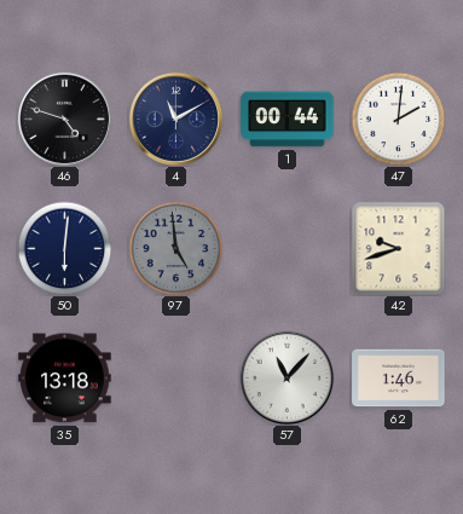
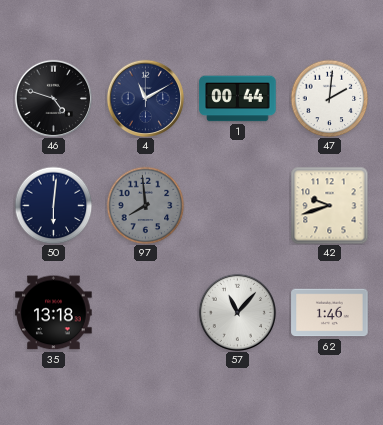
97: 4:59 -> 7:59 (145, 205)
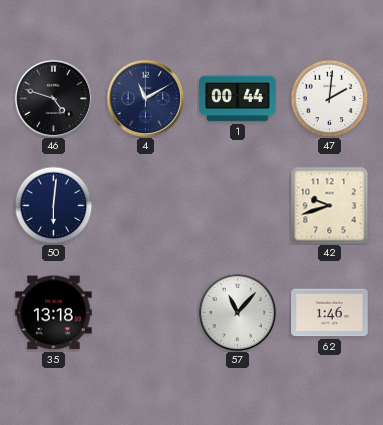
97: 7:59 -> none (145, 205)
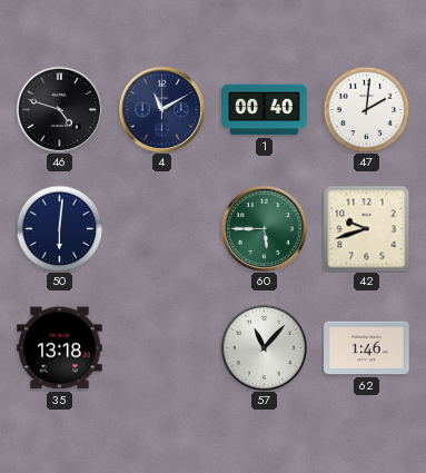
1: 00:44 -> 00:40 (265, 110)
60: none -> 5:45 (264, 228)
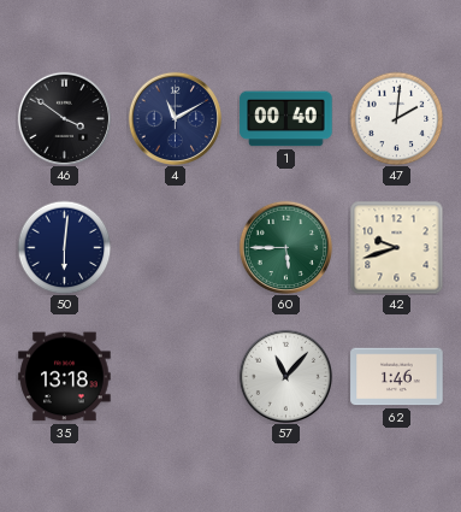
46: 4:48 -> 3:51 (64, 118)
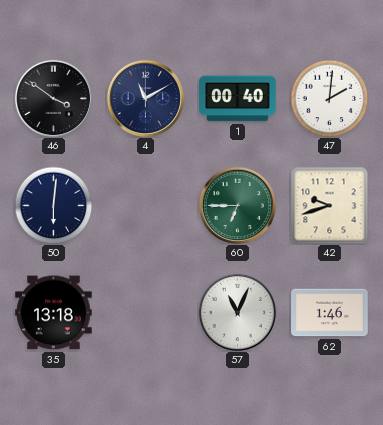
60: 5:45 -> 6:45 (237, 205)
57: 11:07 -> 11:04 (237, 312)
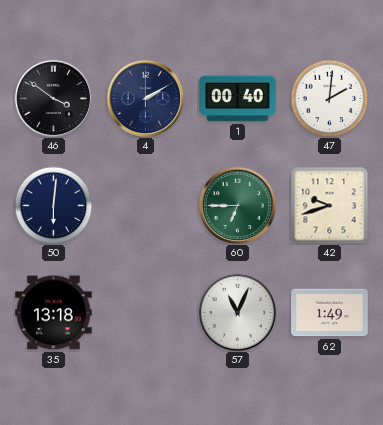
4: 11:10 -> 2:10 (145, 98)
62: 1:46 -> 1:49 (330, 313)
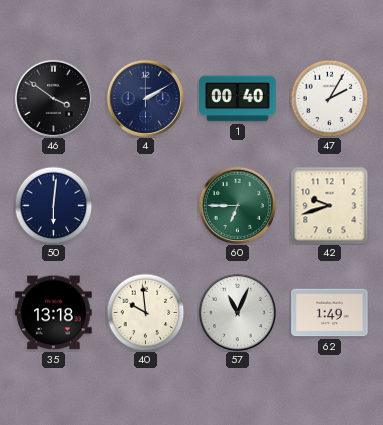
47: 2:01 -> 2:05 (329, 98)
40: none -> 9:59 (145, 312)
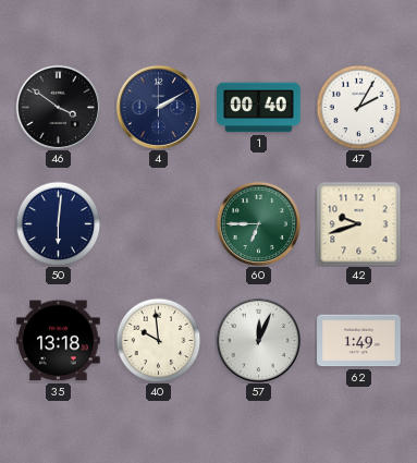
57: 11:04 -> 12:04 (258, 340)
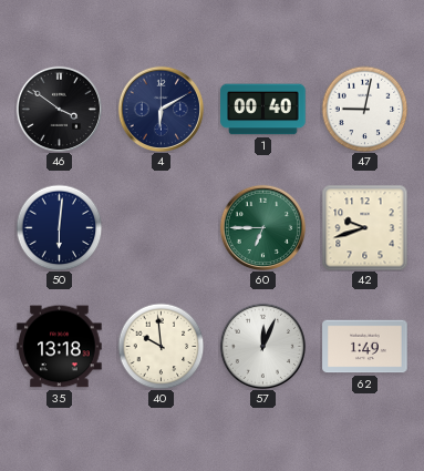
4: 2:10 -> 6:10 (161, 109)
47: 2:05 -> 9:02 (364, 109)
